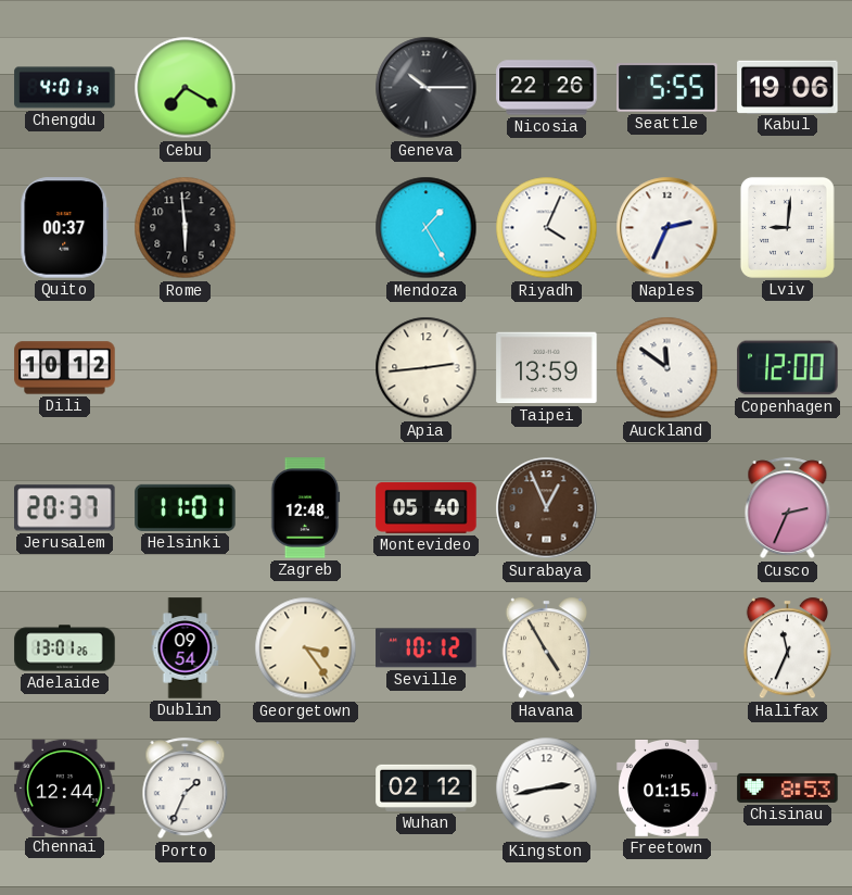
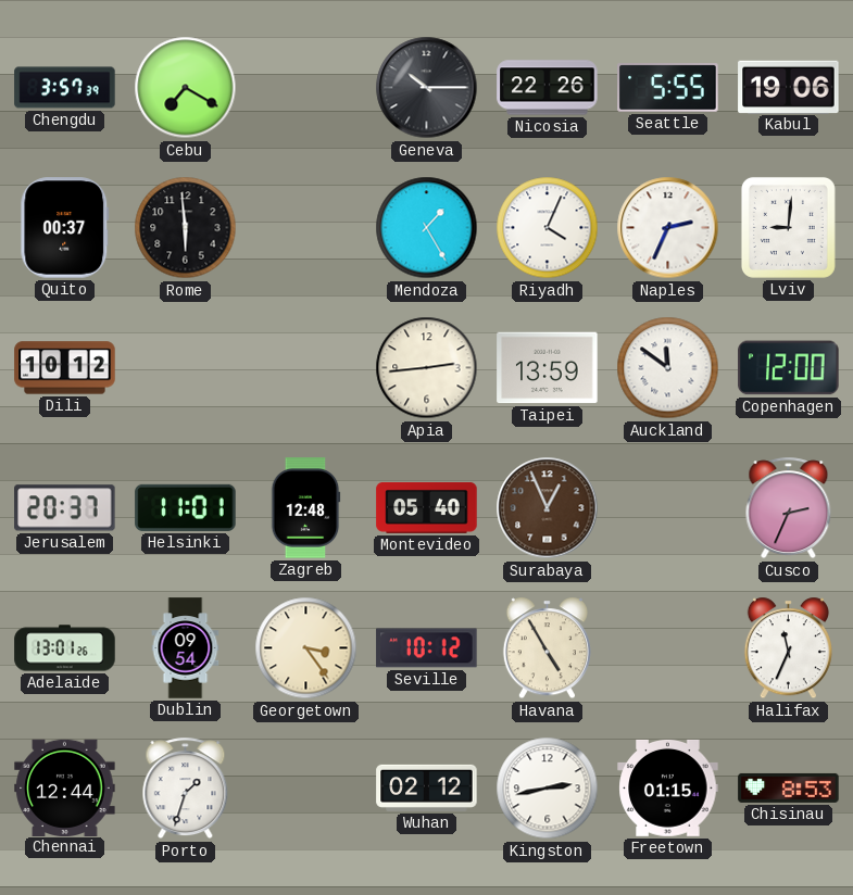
Chengdu: 4:01 -> 3:57 (65, 88)
Porto: 1:34 -> 1:33 (186, 789)
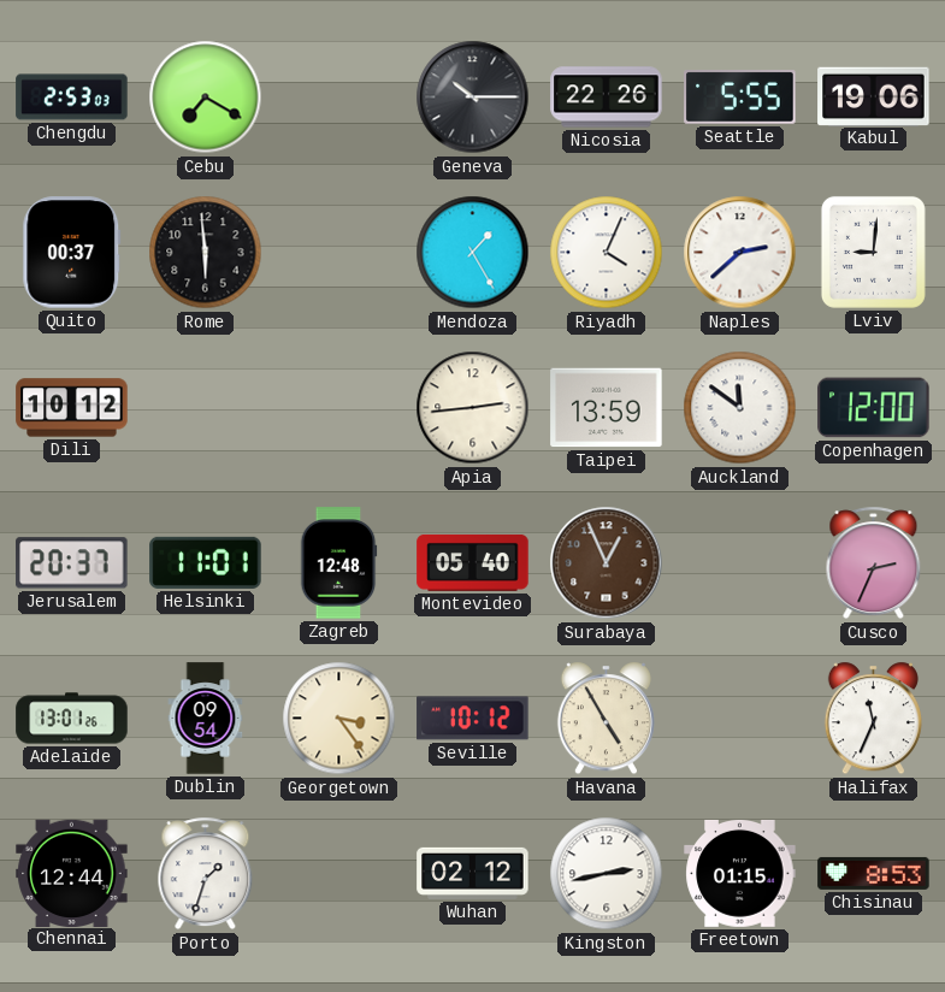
Chengdu: 3:57 -> 2:53 (72, 98)
Naples: 2:34 -> 2:38 (740, 253)
